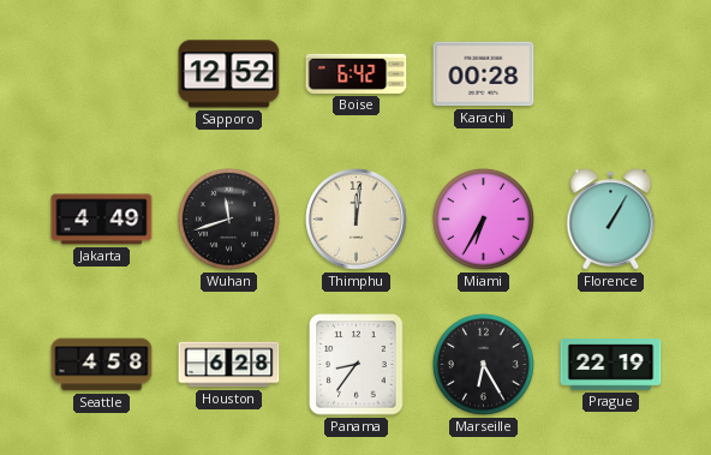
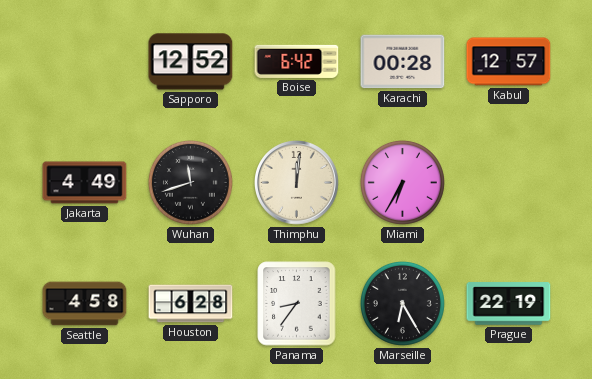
Kabul: none -> 12:57 (509, 62)
Florence: 1:05 -> none (611, 220)
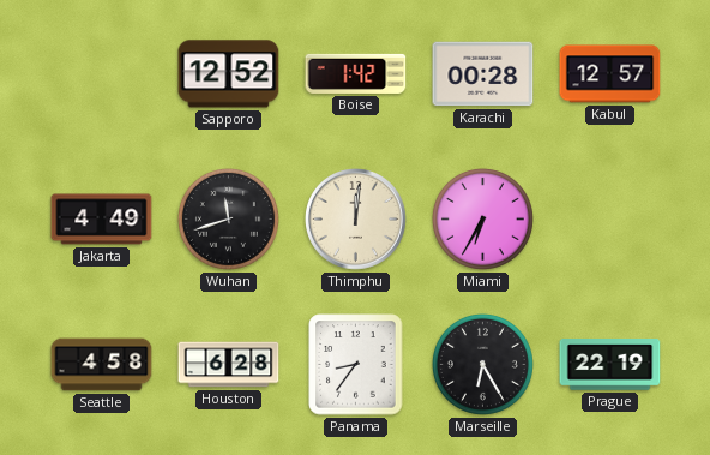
Boise: 6:42 -> 1:42 (356, 73)
